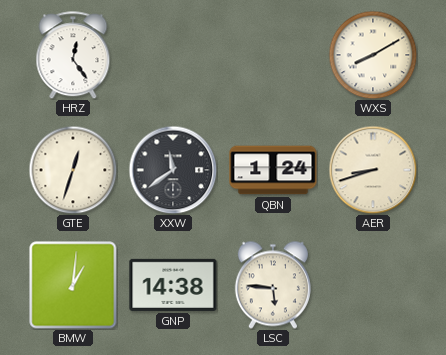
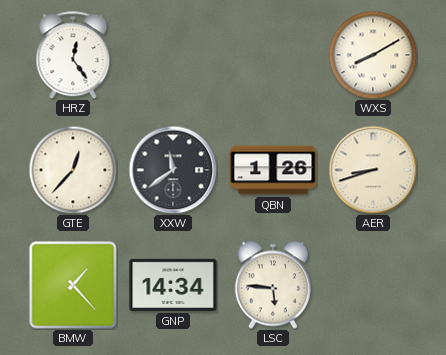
GTE: 12:33 -> 12:37 (73, 170)
QBN: 1:24 -> 1:26 (273, 170)
BMW: 1:01 -> 1:23 (73, 285)
GNP: 14:38 -> 14:34 (173, 285)
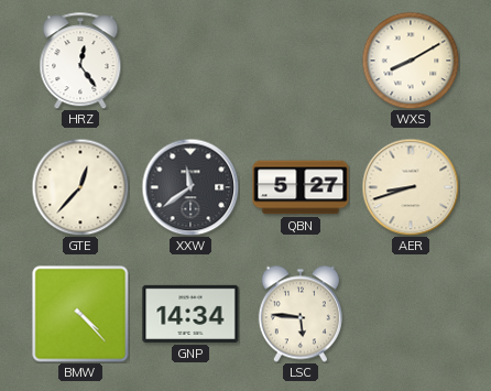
QBN: 1:26 -> 5:27 (301, 187)
BMW: 1:23 -> 4:23 (80, 314)
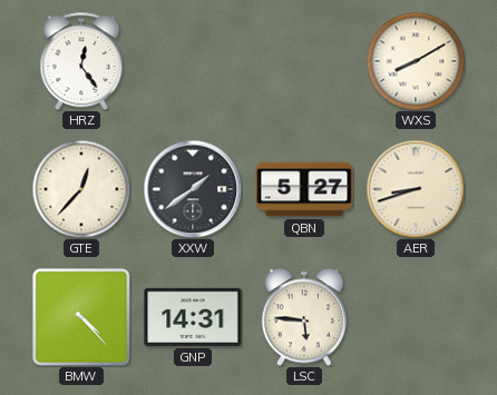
XXW: 11:39 -> 1:39 (193, 189)
GNP: 14:34 -> 14:31 (193, 317)
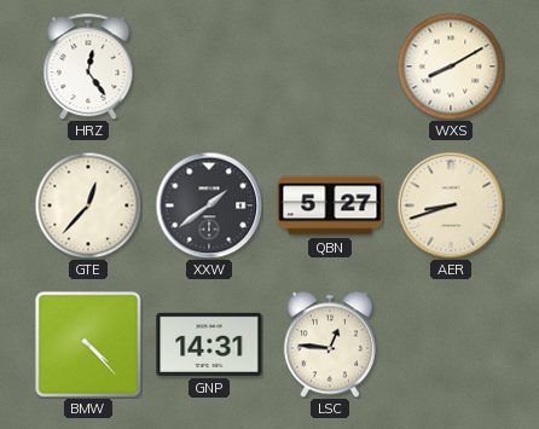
LSC: 5:46 -> 12:46 (330, 344)
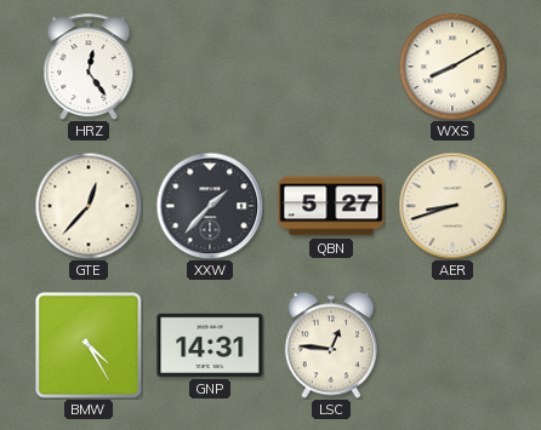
XXW: 1:39 -> 1:37 (210, 206)
BMW: 4:23 -> 4:25 (89, 345)
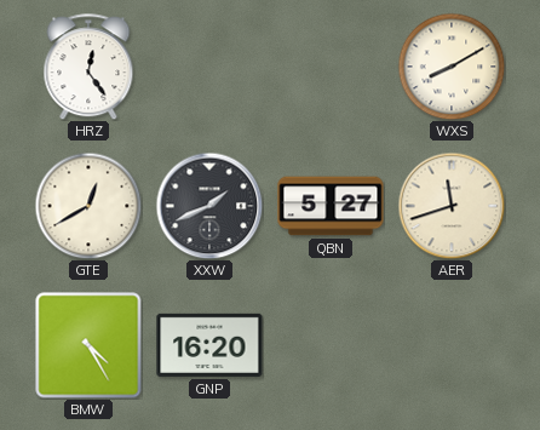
GTE: 12:37 -> 12:40 (88, 206)
XXW: 1:37 -> 1:41 (209, 206)
AER: 8:42 -> 11:42 (452, 206)
GNP: 14:31 -> 16:20 (209, 345)
LSC: 12:46 -> none (331, 345)
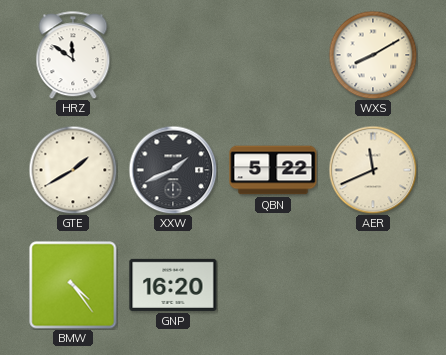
HRZ: 12:24 -> 11:51 (73, 55)
GTE: 12:40 -> 1:40 (73, 170)
QBN: 5:27 -> 5:22 (273, 170)
AER: 11:42 -> 11:41 (373, 170)
BMW: 4:25 -> 4:24 (73, 285)
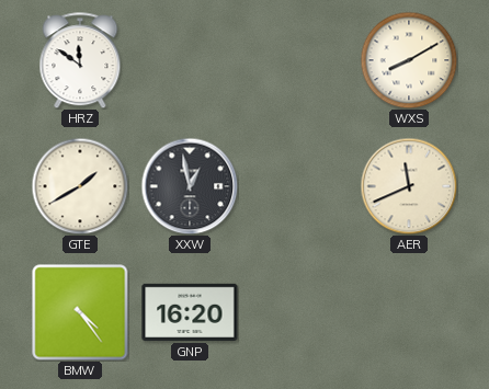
XXW: 1:41 -> 12:58 (190, 186)
QBN: 5:22 -> none (273, 170)
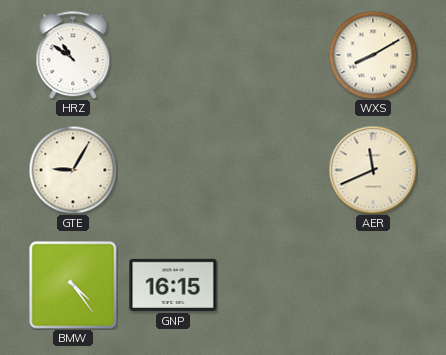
HRZ: 11:51 -> 10:51 (73, 55)
GTE: 1:40 -> 9:05 (73, 170)
XXW: 12:58 -> none (190, 186)
GNP: 16:20 -> 16:15 (173, 285)
